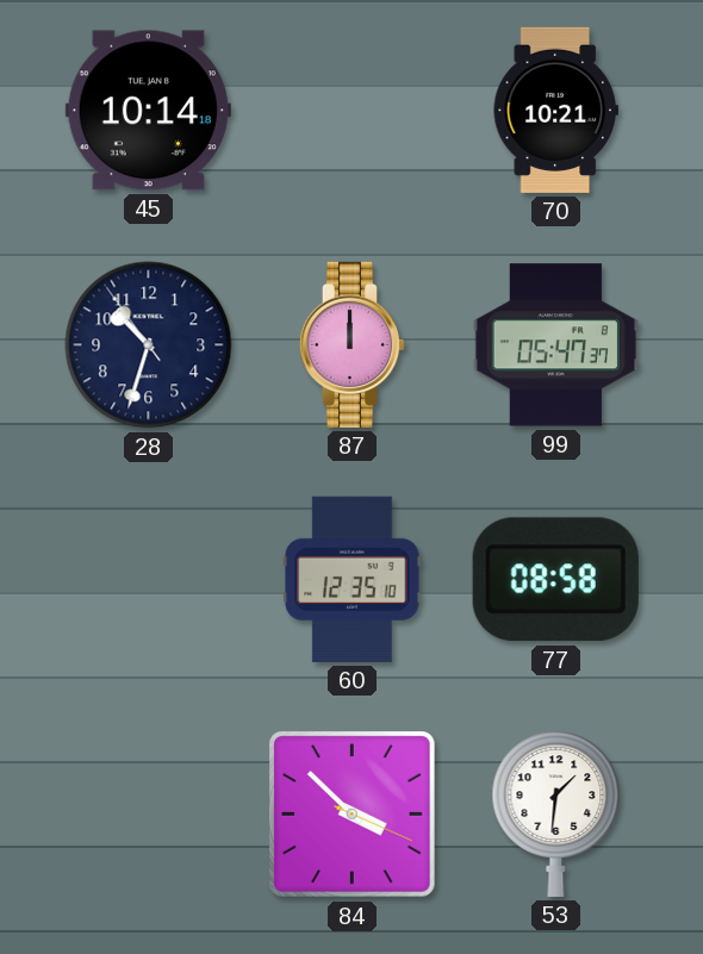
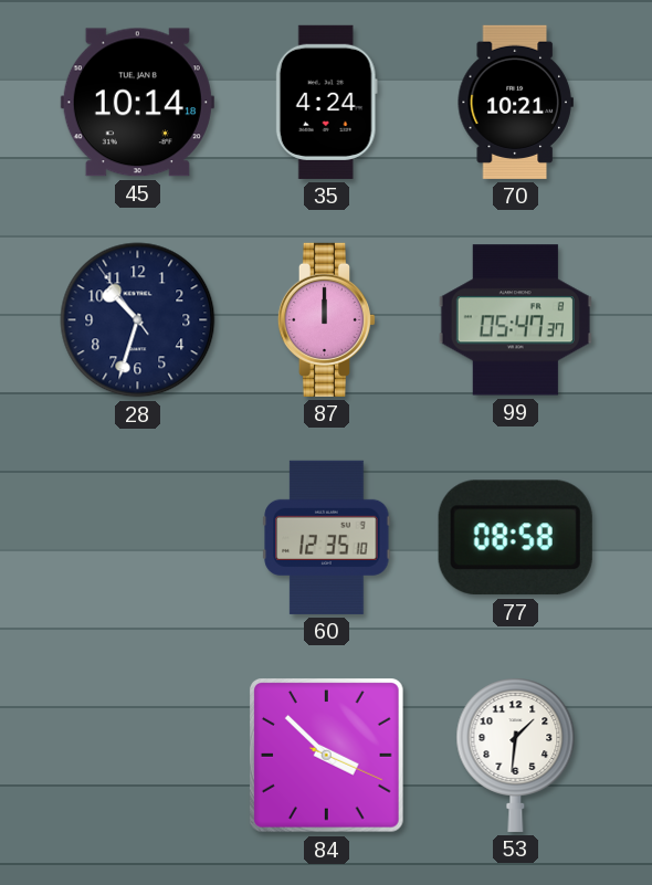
35: none -> 4:24 (326, 102)
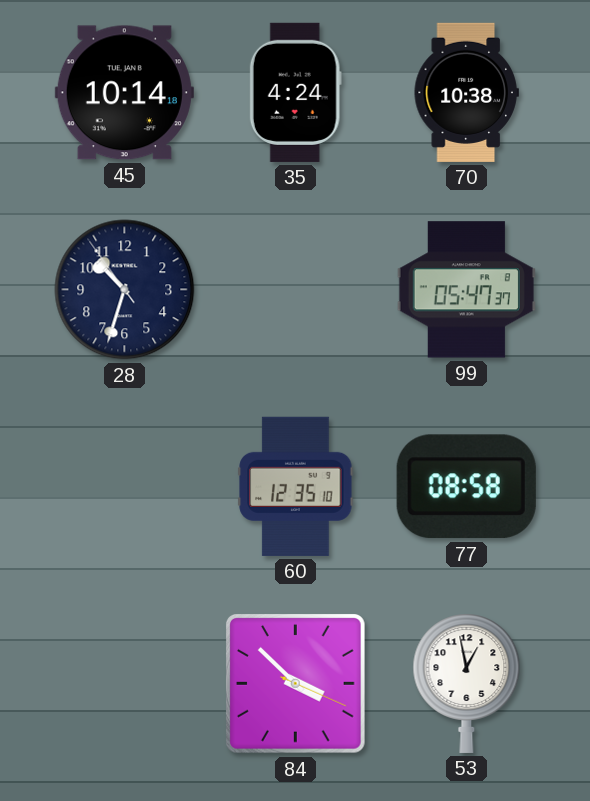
70: 10:21 -> 10:38 (466, 92)
87: 12:00 -> none (327, 319)
53: 1:31 -> 12:58 (467, 683)
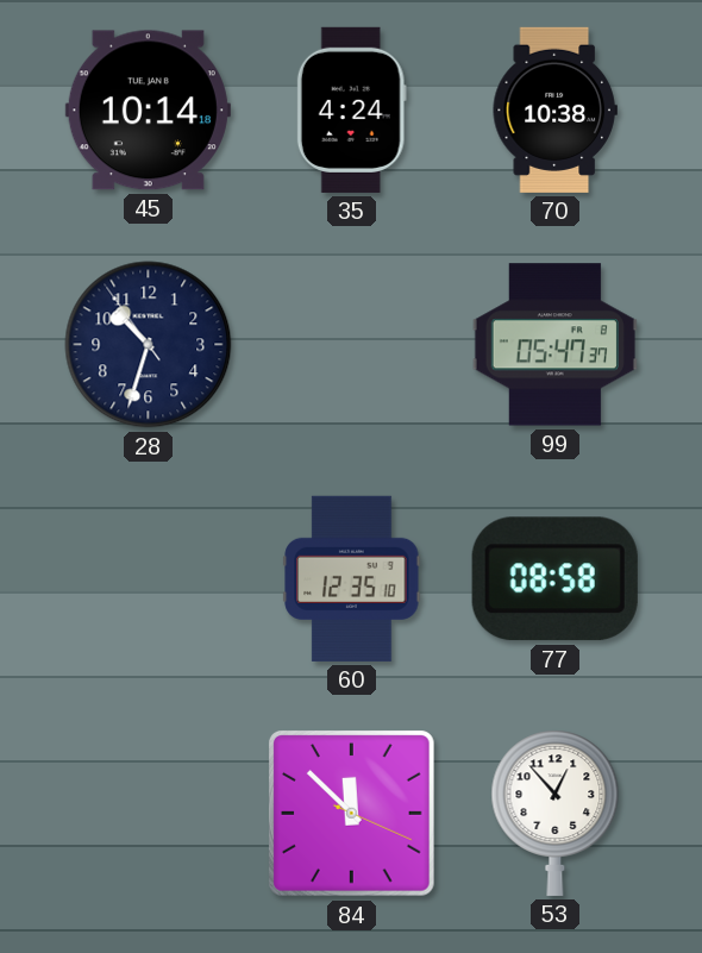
84: 3:52 -> 11:52 (352, 814)
53: 12:58 -> 12:53 (556, 813)
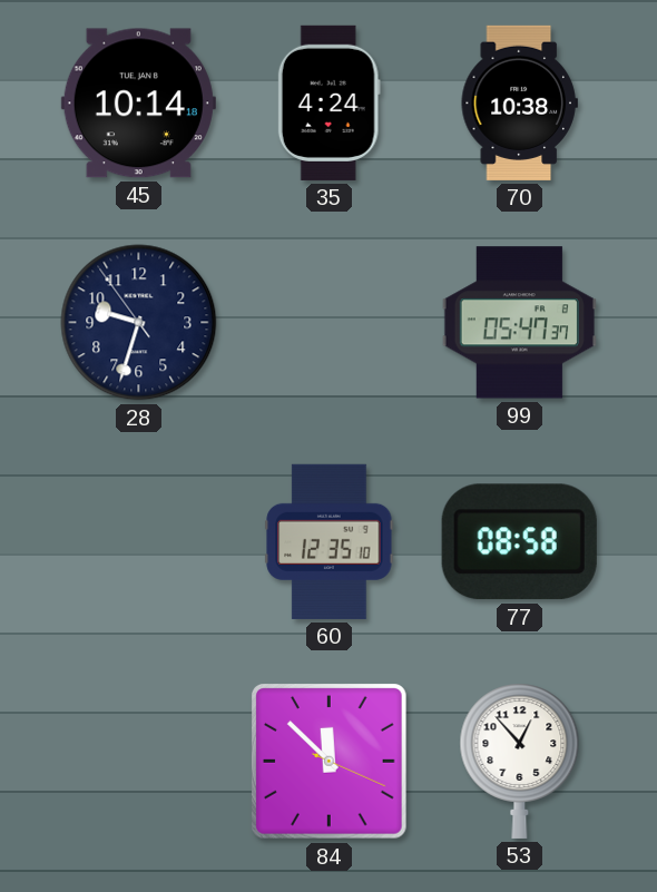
28: 10:32 -> 9:32 (139, 323)
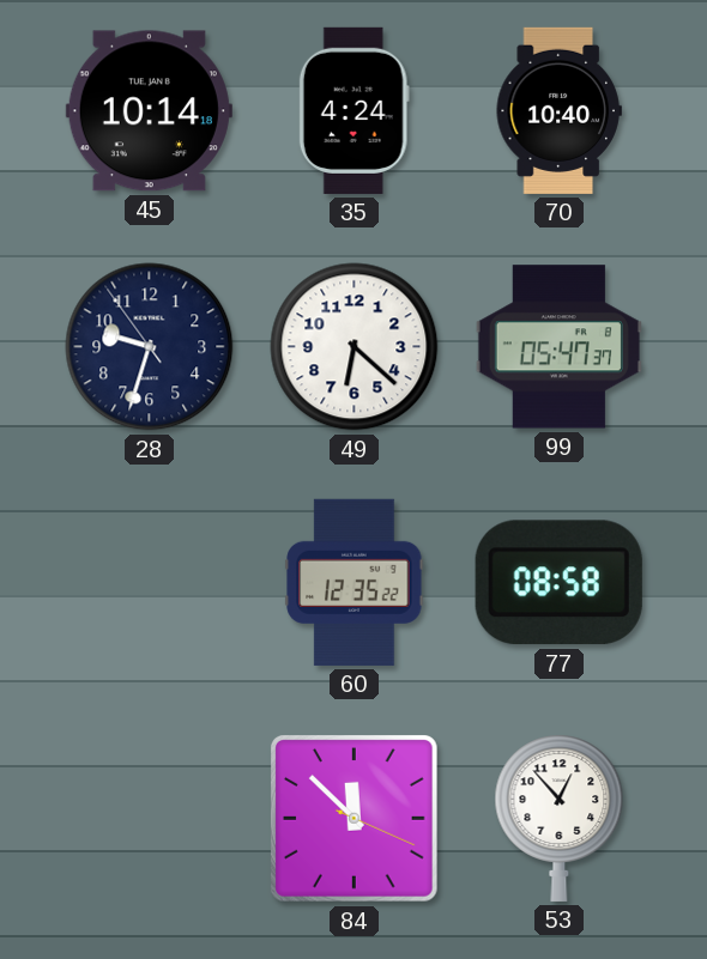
70: 10:38 -> 10:40 (558, 110)
49: none -> 6:22 (355, 347)
60: 12:35:10 -> 12:35:22 (355, 582)
